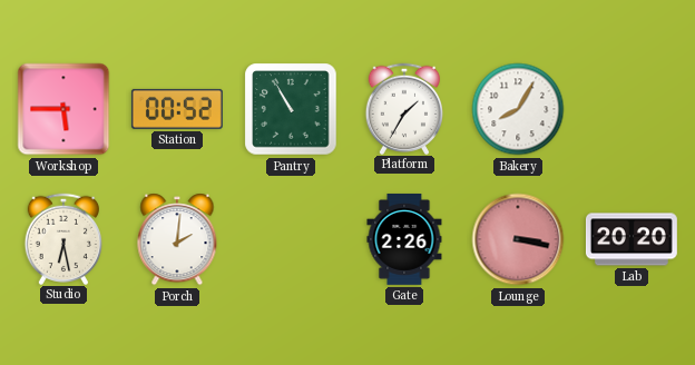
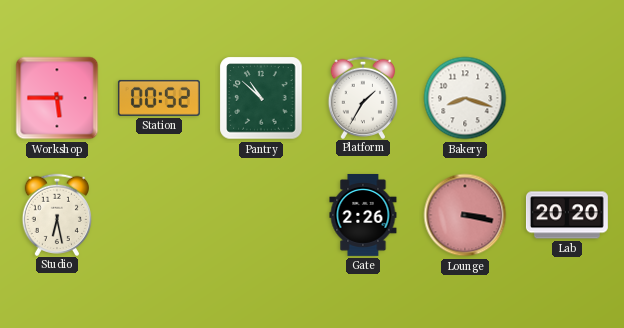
Pantry: 10:55 -> 10:52 (261, 98)
Bakery: 8:05 -> 8:18 (465, 98)
Porch: 2:01 -> none (177, 239)
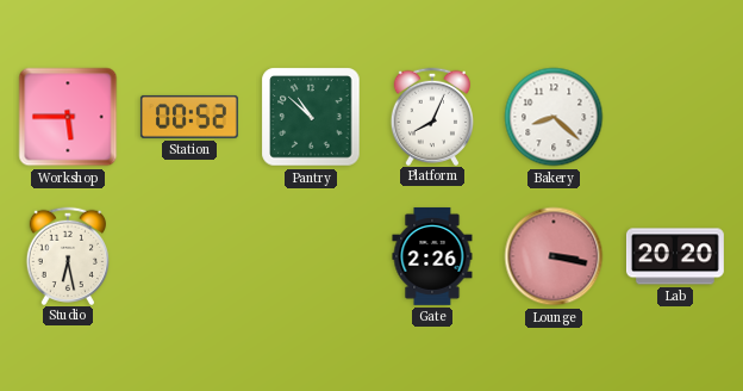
Platform: 1:35 -> 8:04 (431, 116)
Bakery: 8:18 -> 8:22 (554, 117)
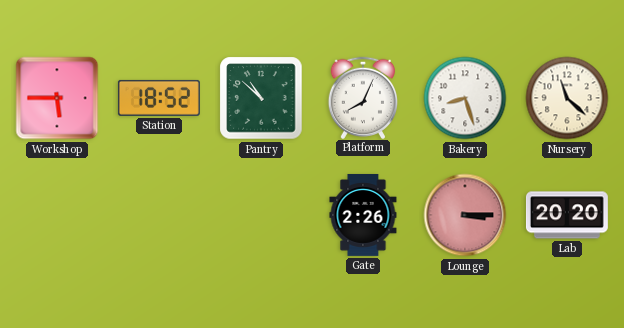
Station: 00:52 -> 18:52 (159, 98)
Bakery: 8:22 -> 8:27 (465, 98)
Nursery: none -> 11:22 (567, 98)
Studio: 6:28 -> none (67, 255)
Lounge: 3:17 -> 3:15 (465, 215)
